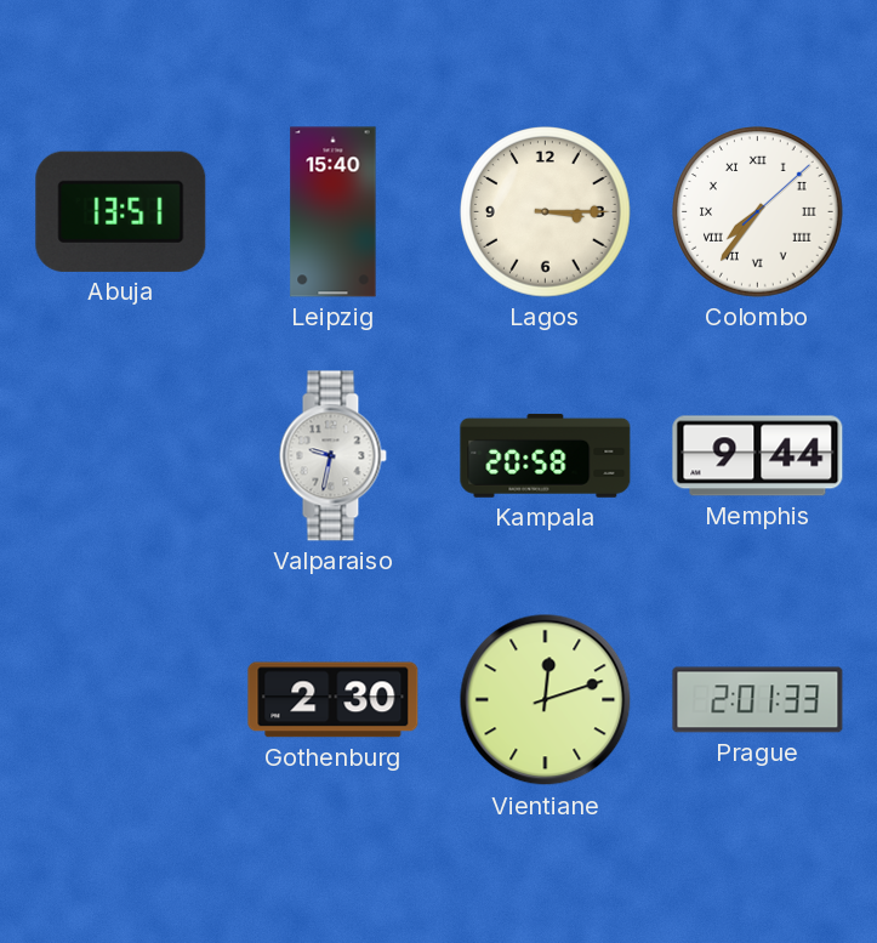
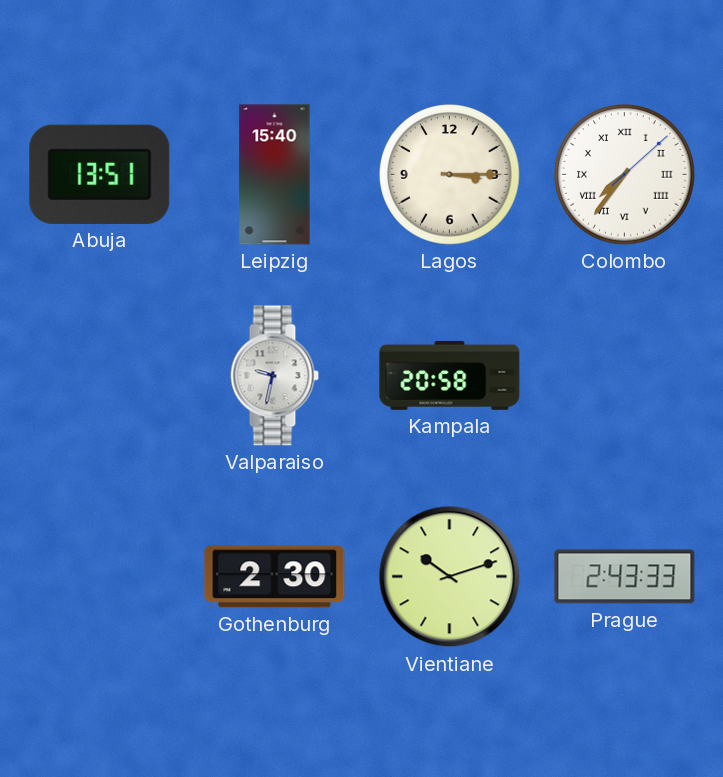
Memphis: 9:44 -> none (758, 456)
Vientiane: 12:12 -> 10:12 (450, 577)
Prague: 2:01 -> 2:43 (625, 577)
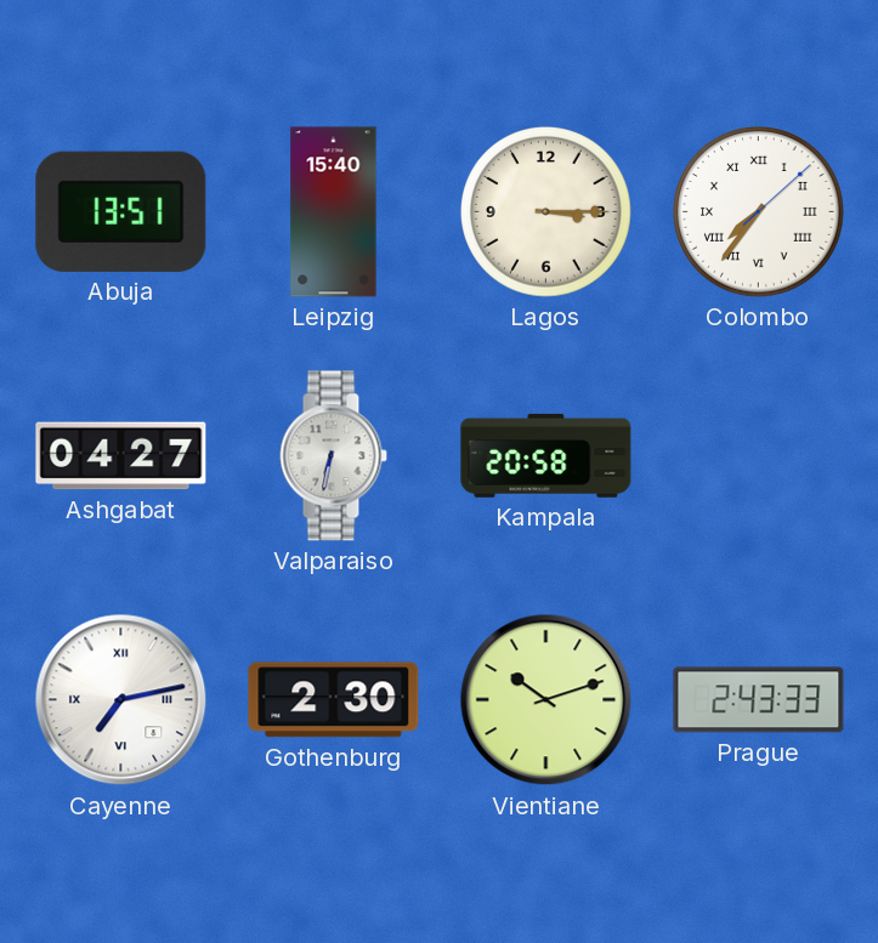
Ashgabat: none -> 04:27 (121, 456)
Valparaiso: 9:32 -> 6:32 (333, 456)
Cayenne: none -> 7:13 (121, 700)
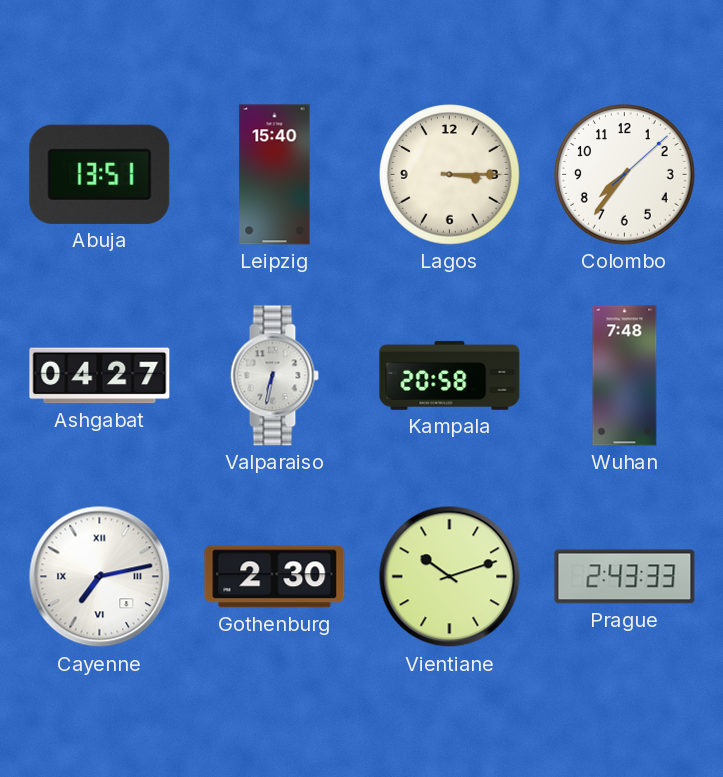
Colombo numerals: Roman -> Arabic (625, 175)
Wuhan: none -> 7:48 (625, 376)
